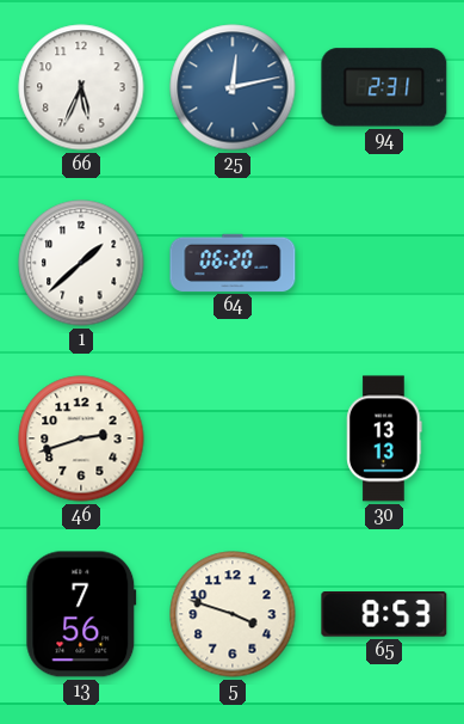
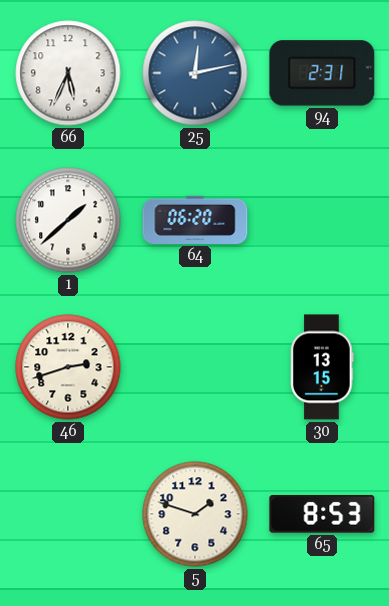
30: 13:13 -> 13:15 (322, 367)
13: 7:56 -> none (81, 614)
5: 3:48 -> 1:48 (195, 514)
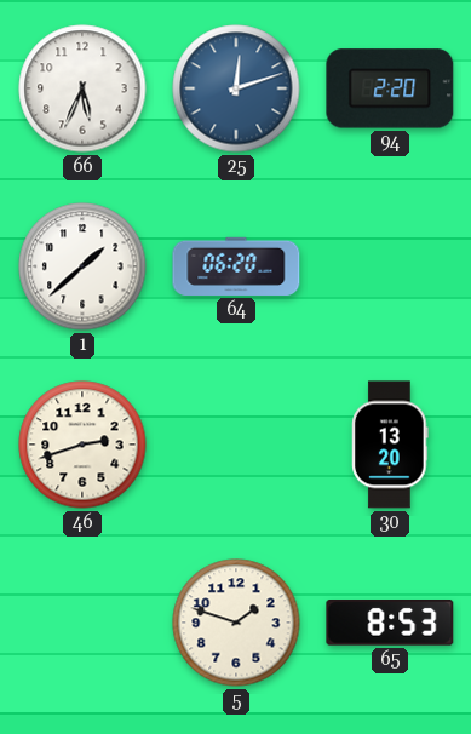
25: 12:13 -> 12:12 (236, 88)
94: 2:31 -> 2:20 (390, 88)
30: 13:15 -> 13:20 (390, 445)
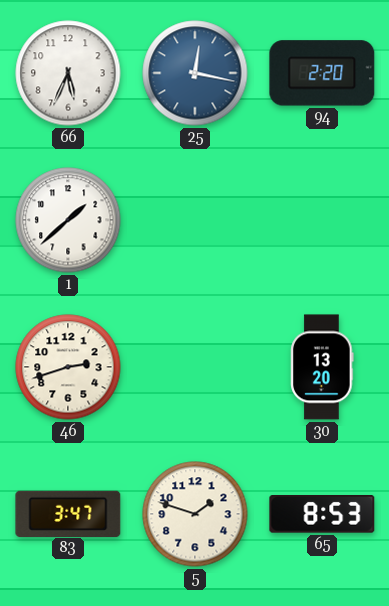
25: 12:12 -> 12:17 (195, 73)
64: 06:20 -> none (236, 266)
83: none -> 3:47 (68, 513)
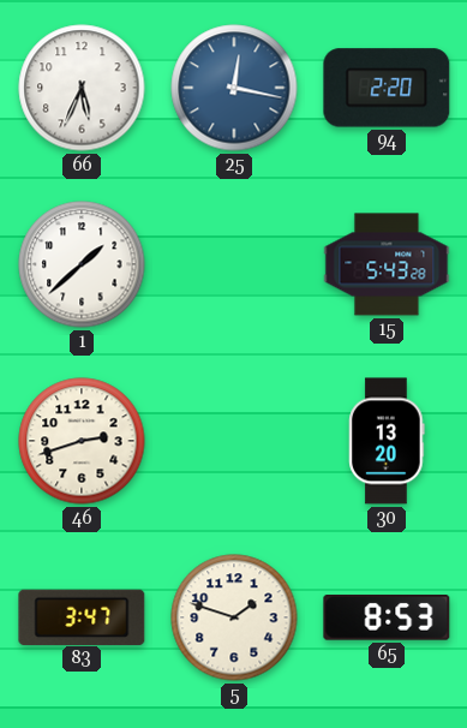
15: none -> 5:43 (387, 264)
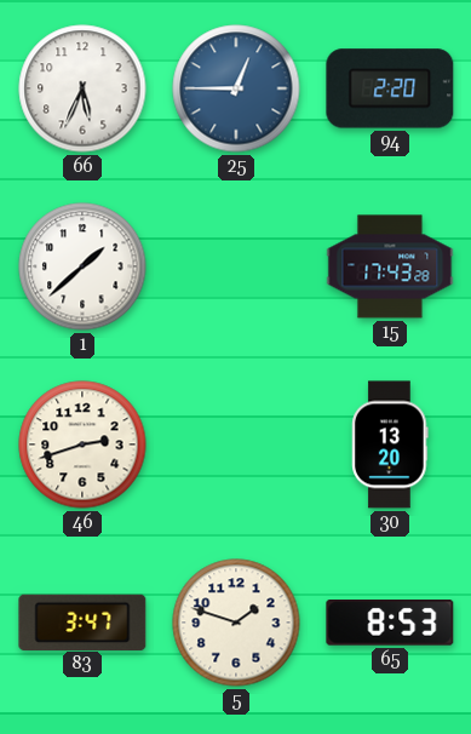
25: 12:17 -> 12:45 (236, 88)
15: 5:43 -> 17:43 (390, 266)
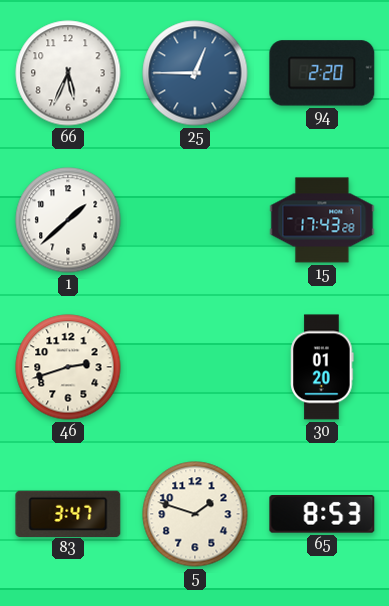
30: 13:20 -> 01:20 (322, 367)
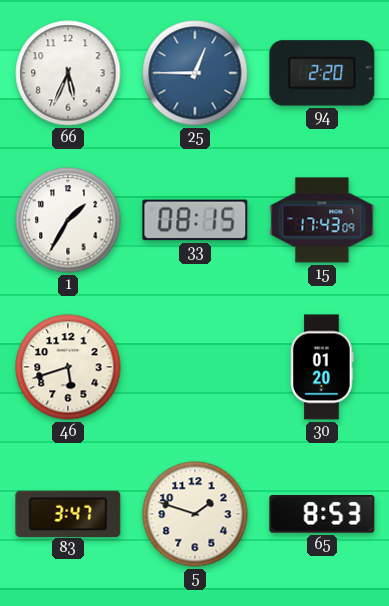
1: 1:38 -> 1:35 (68, 220)
33: none -> 08:15 (195, 220)
15: 17:43:28 -> 17:43:09 (322, 220)
46: 2:42 -> 5:42 (68, 367)
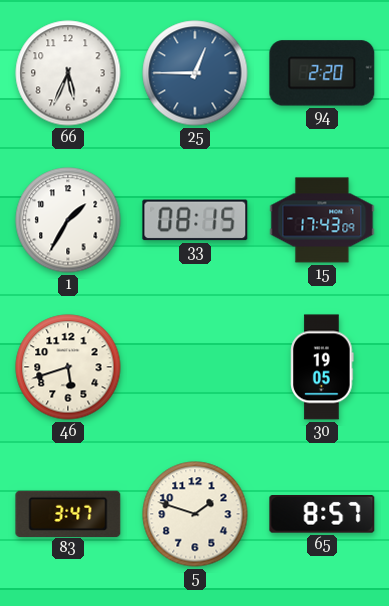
30: 01:20 -> 19:05 (322, 367)
65: 8:53 -> 8:57 (322, 515)
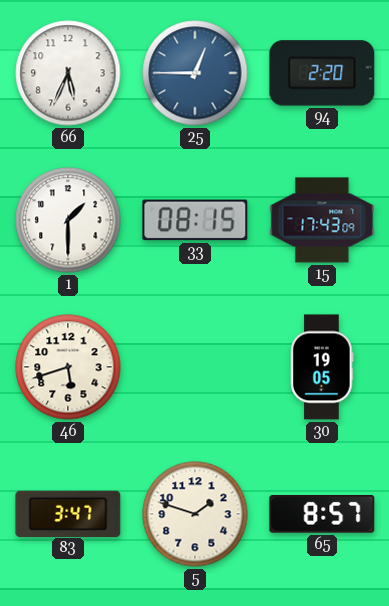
1: 1:35 -> 1:30 (68, 220)
